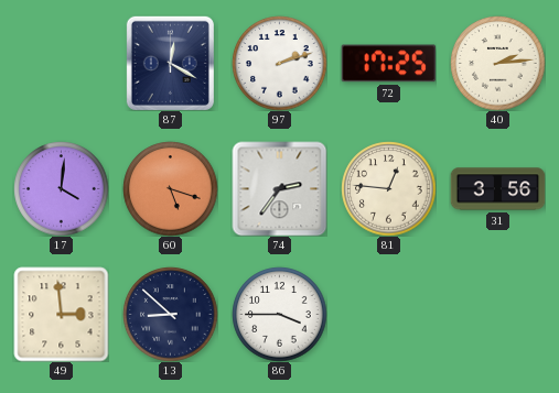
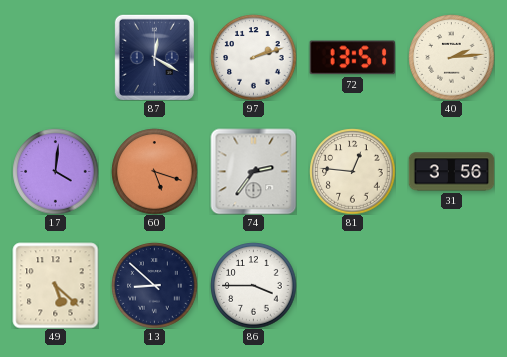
72: 17:25 -> 13:51 (352, 58)
49: 2:59 -> 5:22 (55, 285)
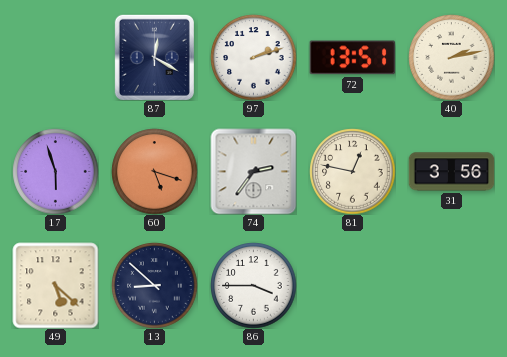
40: 2:14 -> 2:13 (451, 57)
17: 4:01 -> 5:57 (55, 171)
81: 12:46 -> 12:47 (352, 171)
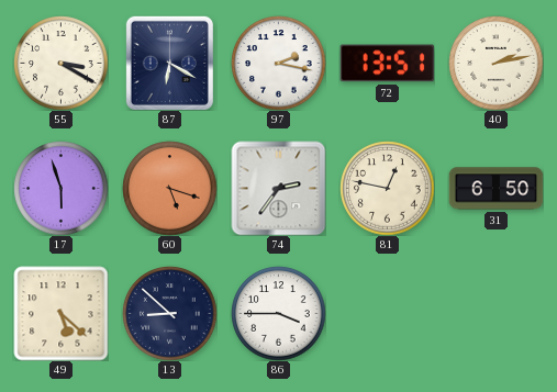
55: none -> 3:20 (60, 63)
87: 12:20 -> 6:20 (169, 63)
97: 2:12 -> 2:17 (278, 63)
31: 3:56 -> 6:50 (495, 189)
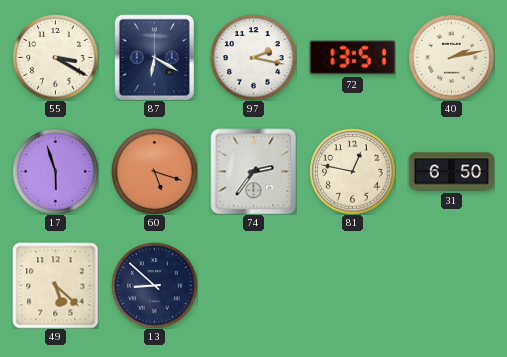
86: 3:45 -> none (278, 313)
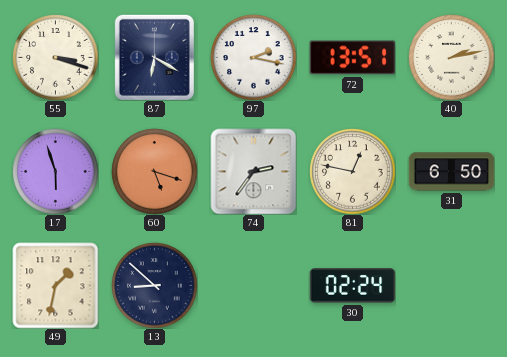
55: 3:20 -> 3:18 (55, 57)
49: 5:22 -> 1:32 (55, 285)
30: none -> 02:24 (352, 286)
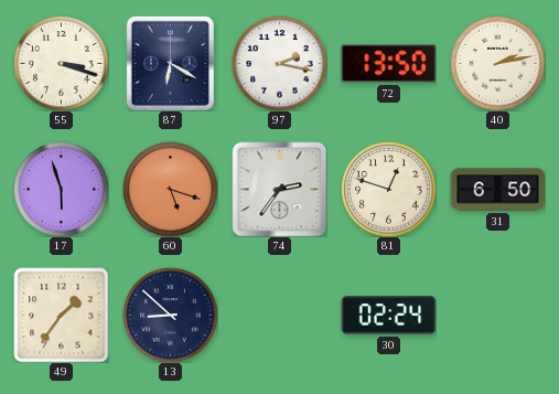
72: 13:51 -> 13:50 (388, 64)
81: 12:47 -> 12:48 (388, 189)
49: 1:32 -> 1:36 (61, 315)
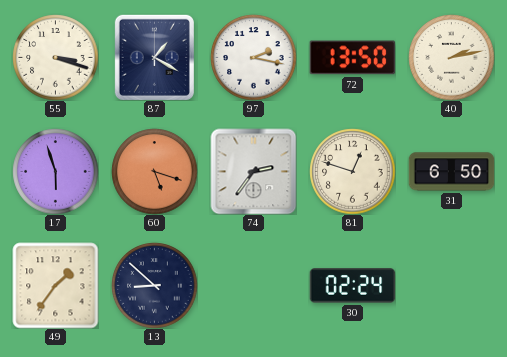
87: 6:20 -> 1:20 (154, 57)
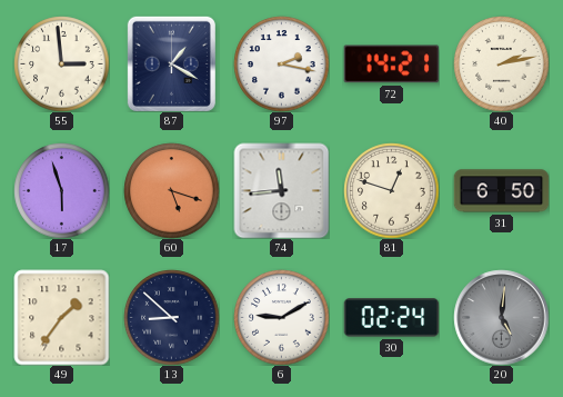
55: 3:18 -> 2:59 (61, 63)
72: 13:50 -> 14:21 (391, 64)
74: 2:36 -> 11:44 (281, 190)
6: none -> 9:10 (281, 317)
20: none -> 5:01 (501, 317)
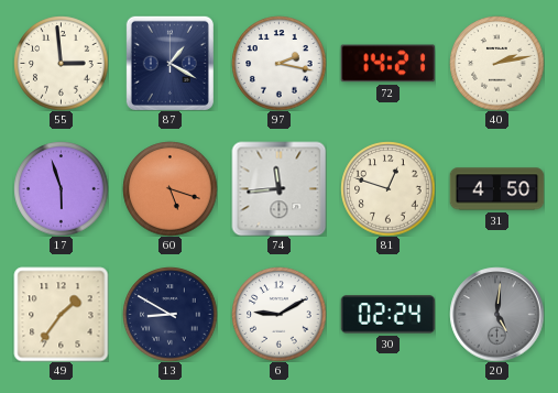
31: 6:50 -> 4:50 (496, 189)
13: 8:52 -> 8:50 (169, 314)
